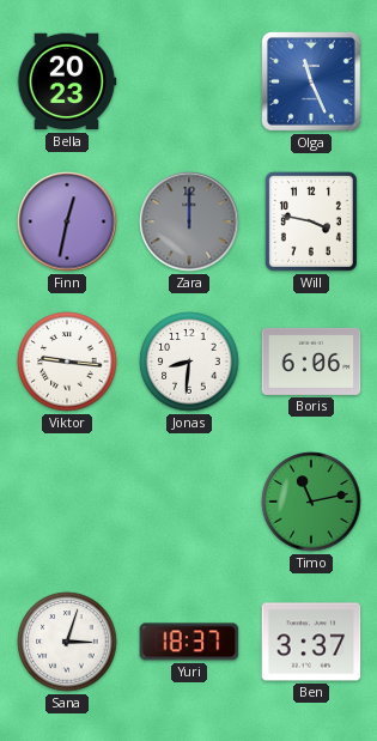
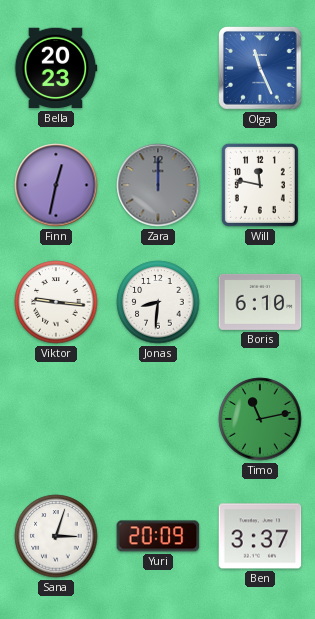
Will: 3:47 -> 11:47 (260, 185)
Boris: 6:06 -> 6:10 (260, 302)
Yuri: 18:37 -> 20:09 (158, 536)
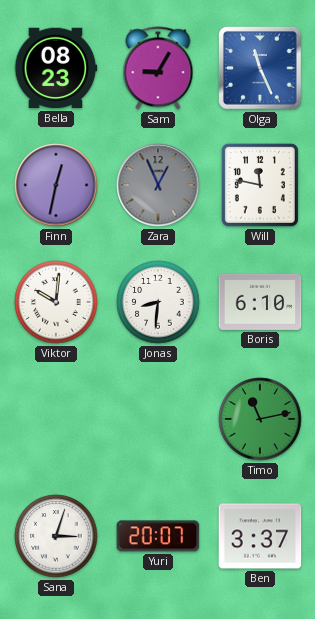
Bella: 20:23 -> 08:23 (56, 68)
Sam: none -> 9:05 (158, 68)
Zara: 12:00 -> 12:56 (158, 185)
Viktor: 9:16 -> 10:01 (56, 302)
Yuri: 20:09 -> 20:07 (158, 536)
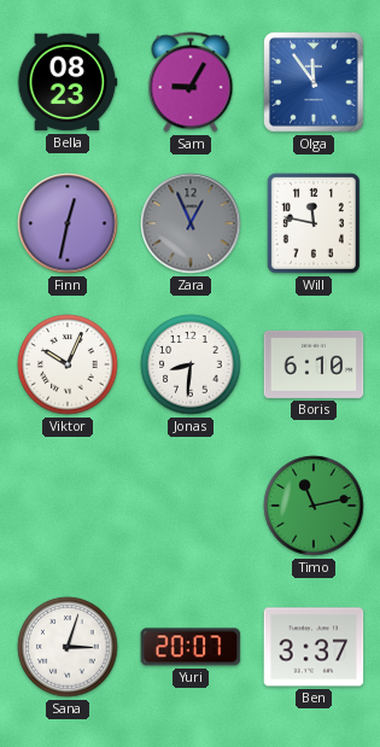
Olga: 11:26 -> 11:54 (314, 82)
Viktor: 10:01 -> 10:04 (68, 364)
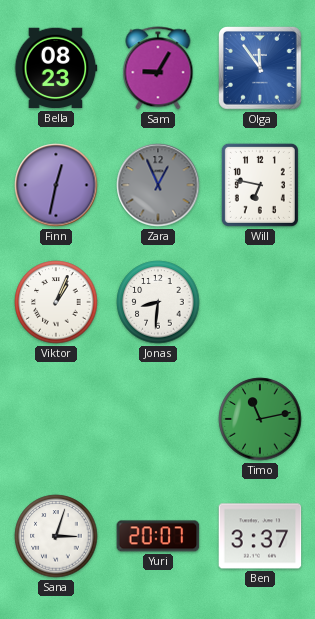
Will: 11:47 -> 6:47 (260, 185)
Viktor: 10:04 -> 1:04 (56, 302)
Boris: 6:10 -> none (314, 364)
